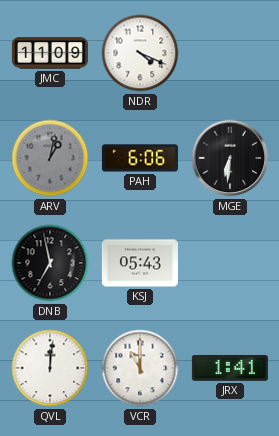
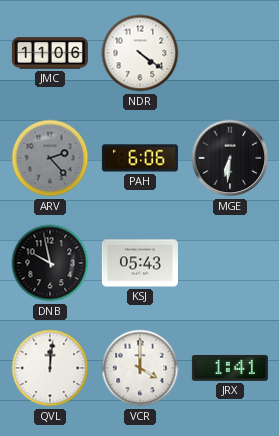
JMC: 11:09 -> 11:06 (50, 53)
NDR: 4:19 -> 4:21 (140, 53)
ARV: 1:02 -> 2:23 (50, 158)
DNB: 6:58 -> 9:58 (50, 263)
VCR: 11:00 -> 4:00 (140, 368)
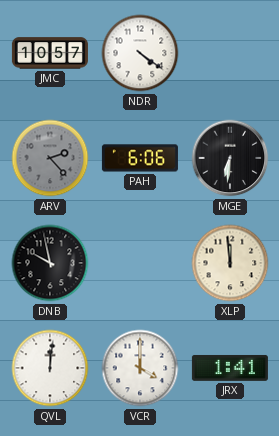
JMC: 11:06 -> 10:57 (50, 53)
KSJ: 05:43 -> none (140, 263)
XLP: none -> 11:59 (230, 263)
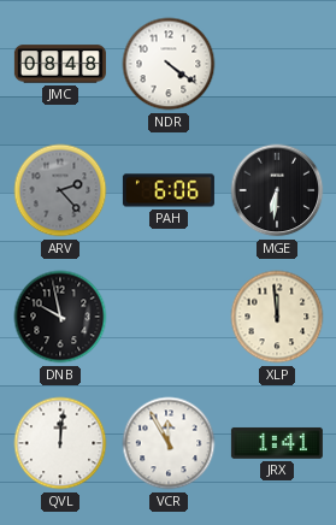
JMC: 10:57 -> 08:48 (60, 64)
VCR: 4:00 -> 11:55 (169, 443)
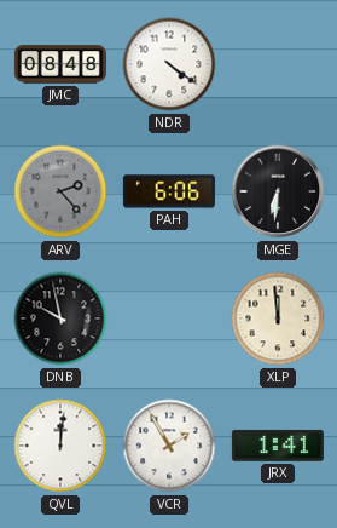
VCR: 11:55 -> 1:55 (169, 446)
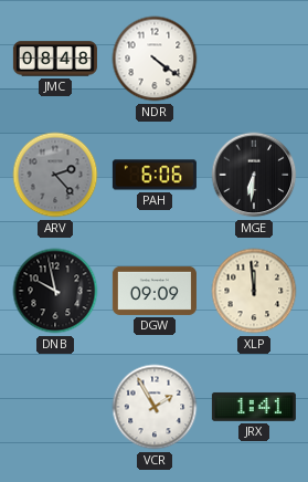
DGW: none -> 09:09 (155, 291)
QVL: 12:01 -> none (60, 446)
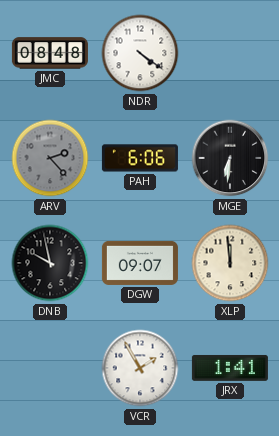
DGW: 09:09 -> 09:07 (140, 263)
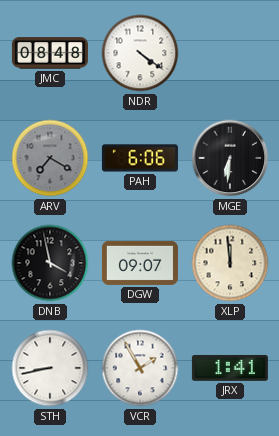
ARV: 2:23 -> 7:20 (50, 158)
DNB: 9:58 -> 3:58 (50, 263)
STH: none -> 8:43 (50, 368)
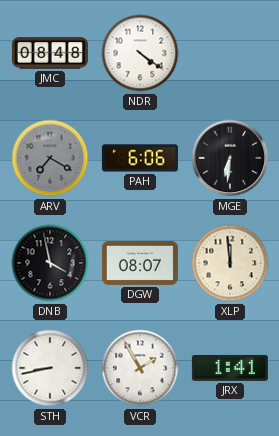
DGW: 09:07 -> 08:07 (140, 263)
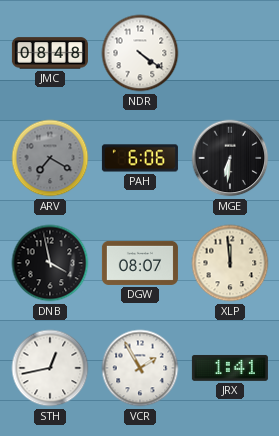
STH: 8:43 -> 12:43 (50, 368)
